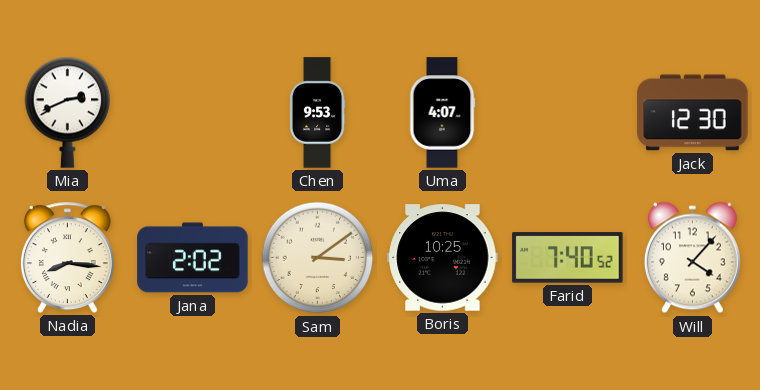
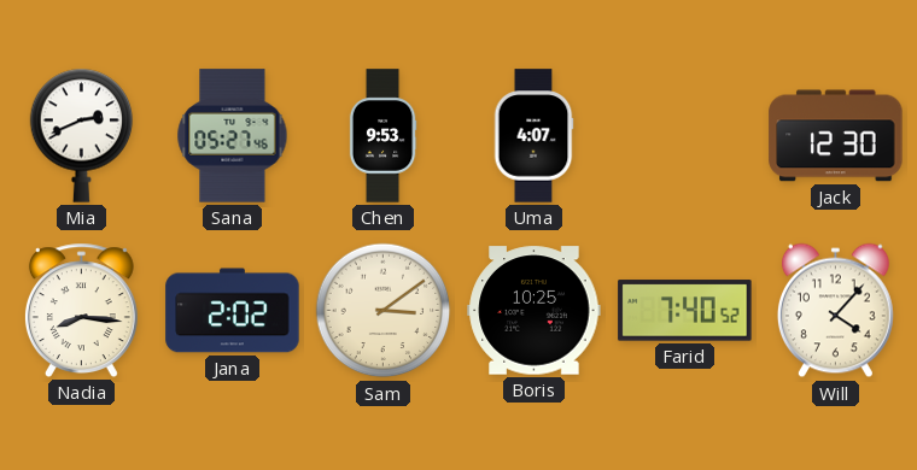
Sana: none -> 05:27 (233, 136)
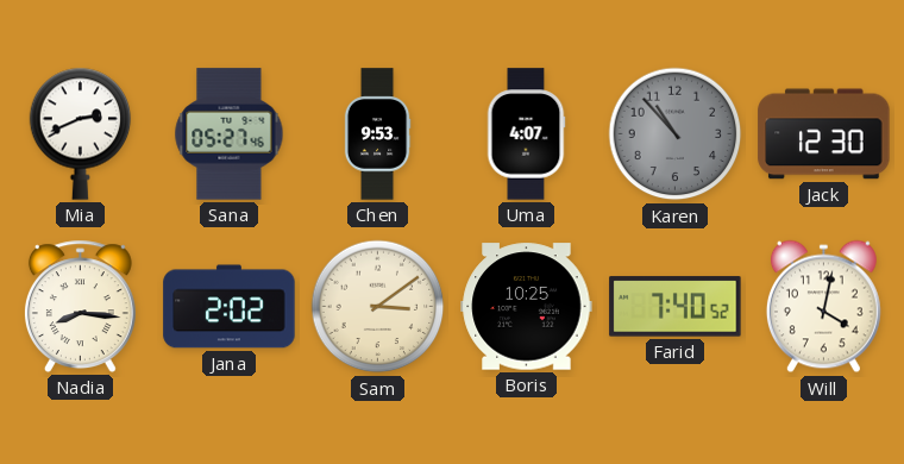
Karen: none -> 10:53 (676, 134)
Will: 4:07 -> 4:02 (823, 307)
